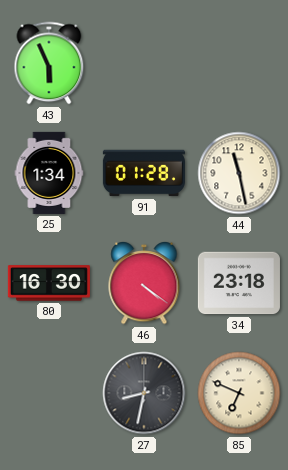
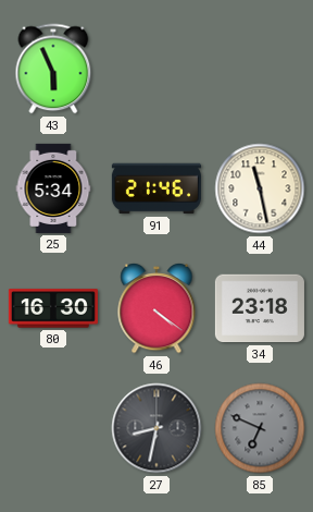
25: 1:34 -> 5:34 (53, 188)
91: 01:28 -> 21:46 (156, 188)
85 dial: cream -> grey (260, 428)
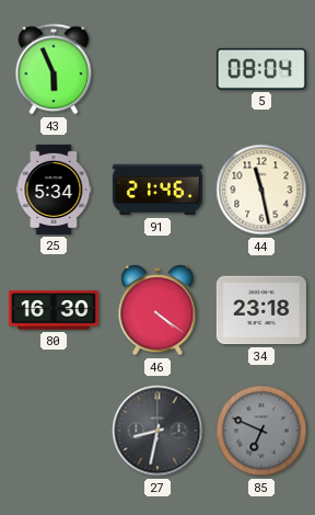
5: none -> 08:04 (261, 69)
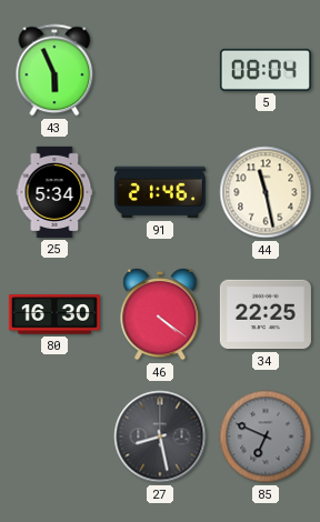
34: 23:18 -> 22:25 (266, 314)
27: 8:32 -> 8:28 (160, 436)
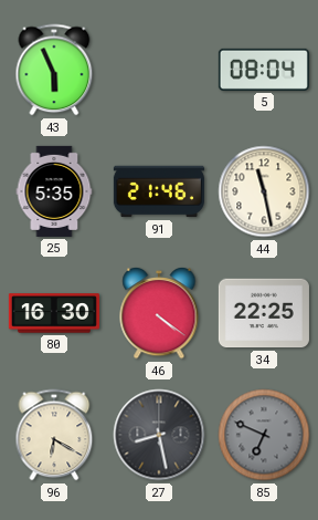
25: 5:34 -> 5:35 (54, 191)
96: none -> 6:20 (54, 435)
